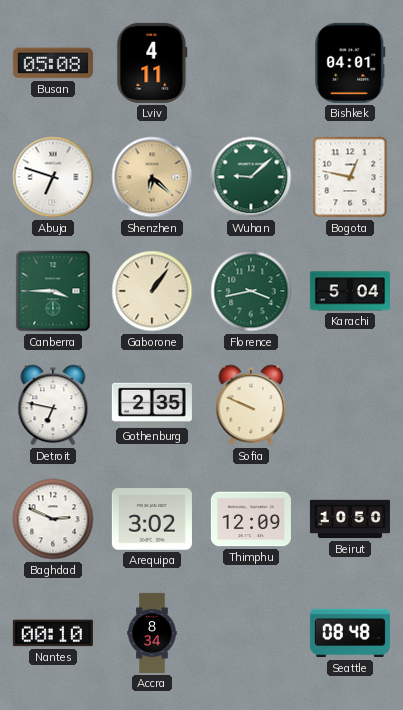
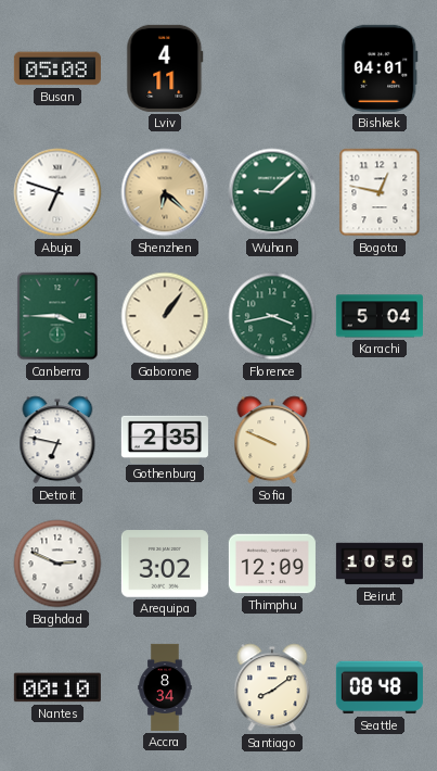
Santiago: none -> 8:09 (272, 687)
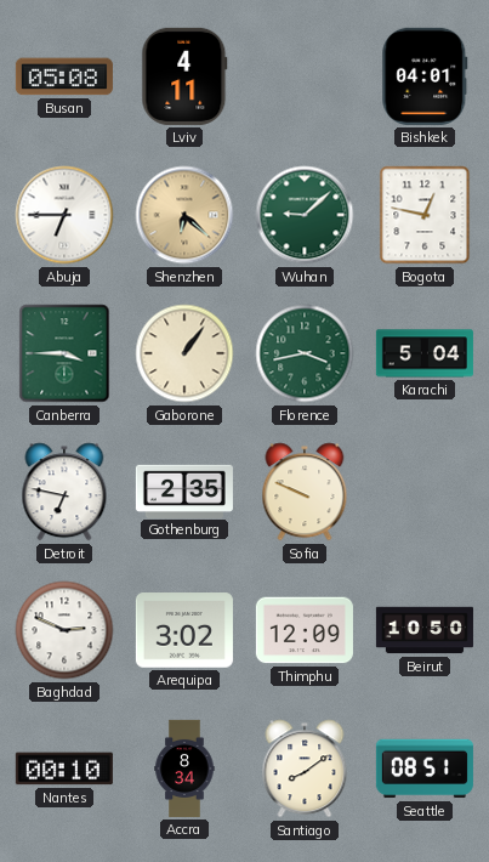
Abuja: 6:48 -> 6:45 (64, 215)
Seattle: 08:48 -> 08:51 (425, 769)
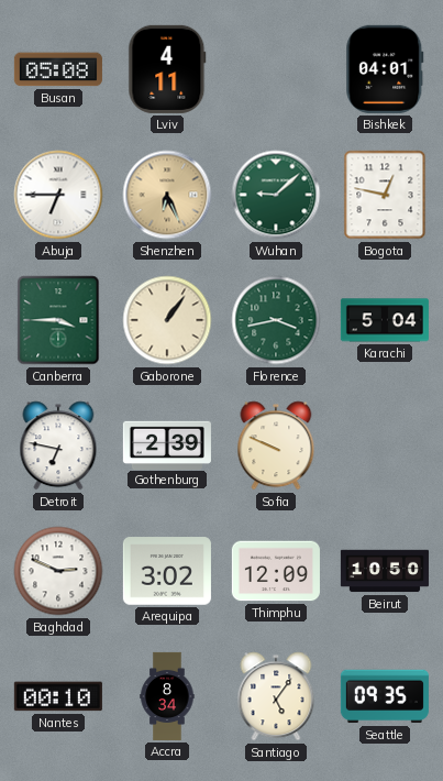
Shenzhen: 6:22 -> 6:26 (167, 195)
Gothenburg: 2:35 -> 2:39 (167, 444)
Santiago: 8:09 -> 5:06 (276, 696)
Seattle: 08:51 -> 09:35 (385, 696)
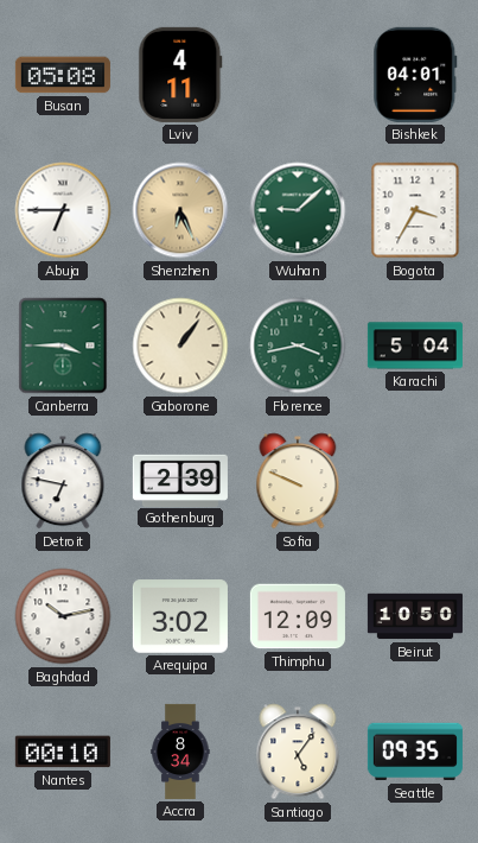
Bogota: 12:47 -> 3:35 (415, 210)
Baghdad: 2:49 -> 10:13 (63, 616)
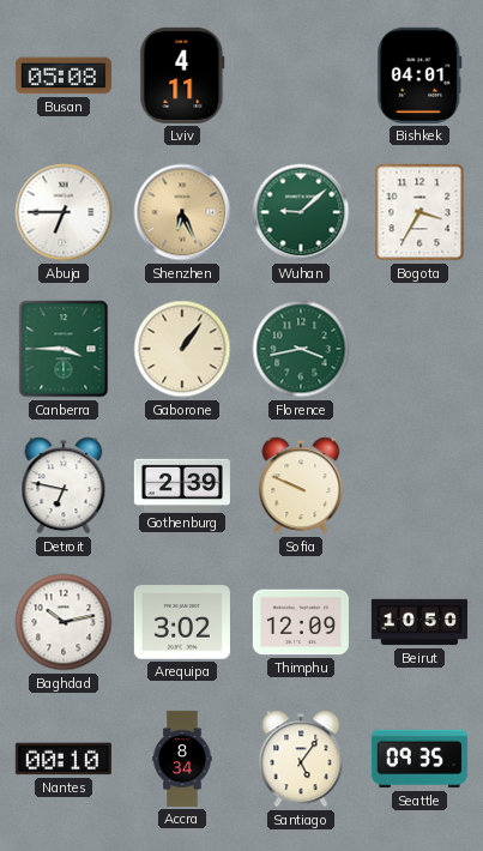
Karachi: 5:04 -> none (415, 346)
